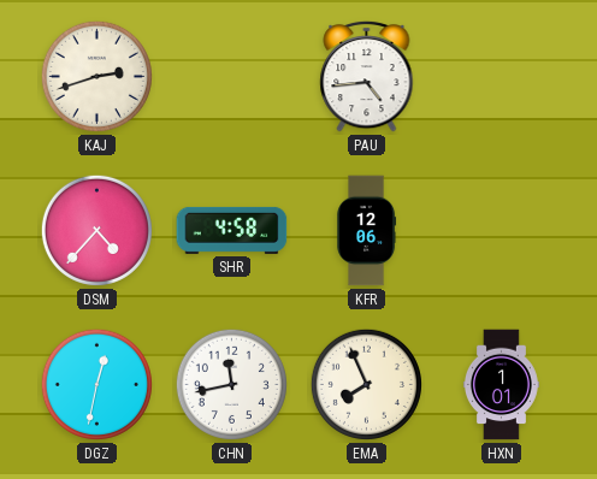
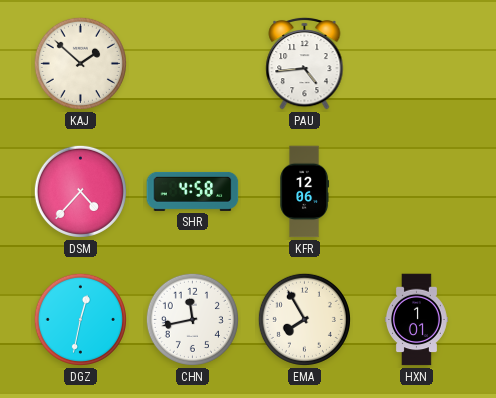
KAJ: 2:42 -> 1:52 (80, 63)
EMA: 7:56 -> 7:55 (304, 319)
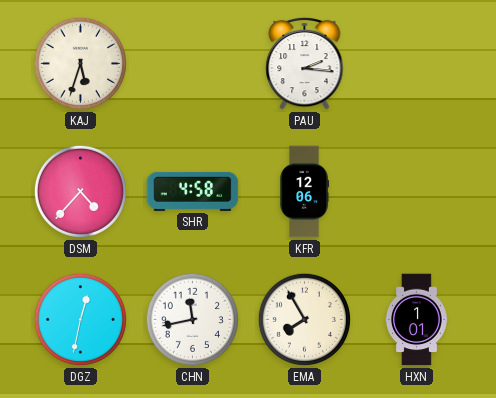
KAJ: 1:52 -> 5:33 (80, 63)
PAU: 4:44 -> 2:16 (305, 63)
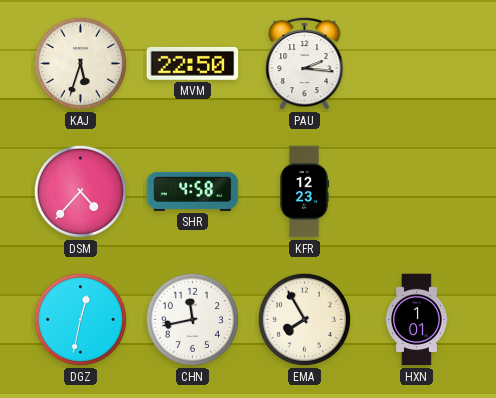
MVM: none -> 22:50 (193, 63)
KFR: 12:06 -> 12:23 (305, 192)
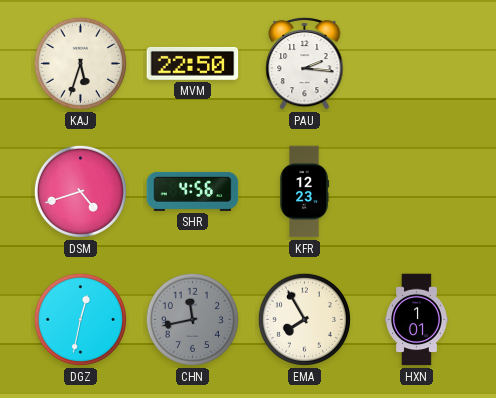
DSM: 4:37 -> 4:42 (80, 191)
SHR: 4:58 -> 4:56 (193, 191)
CHN dial: white -> grey (192, 319)
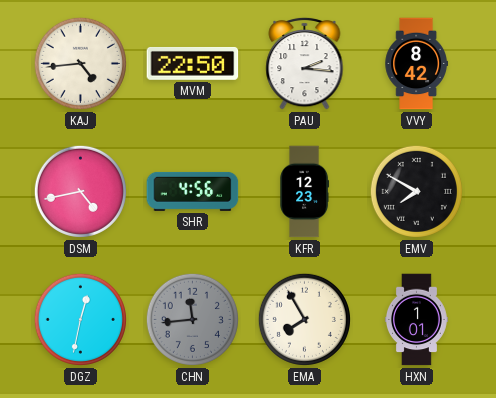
KAJ: 5:33 -> 4:44 (80, 63)
VVY: none -> 8:42 (416, 64)
DSM: 4:42 -> 4:43 (80, 191)
EMV: none -> 7:50 (416, 191)
CHN: 11:43 -> 11:44 (192, 319)
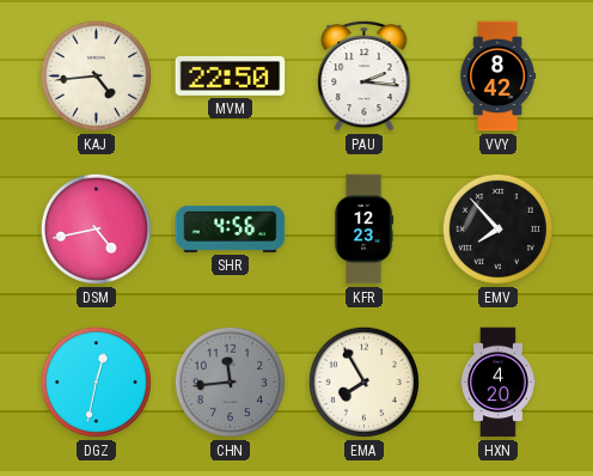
EMV: 7:50 -> 7:53 (497, 228)
HXN: 1:01 -> 4:20 (497, 383)
